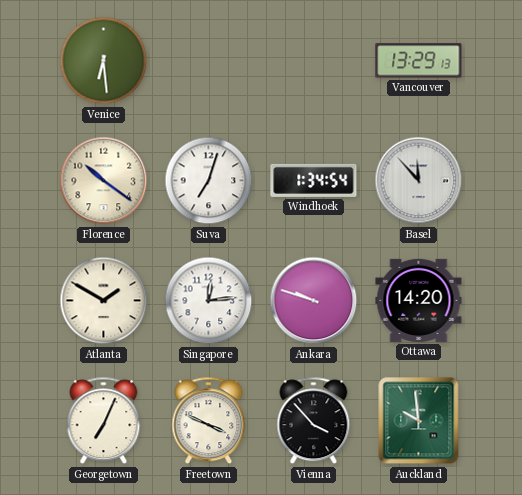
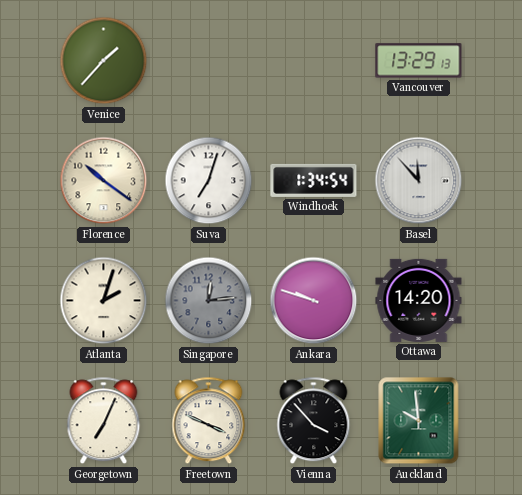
Venice: 6:29 -> 1:37 (104, 61)
Atlanta: 1:50 -> 2:03 (104, 301)
Singapore dial: white -> grey (209, 301)
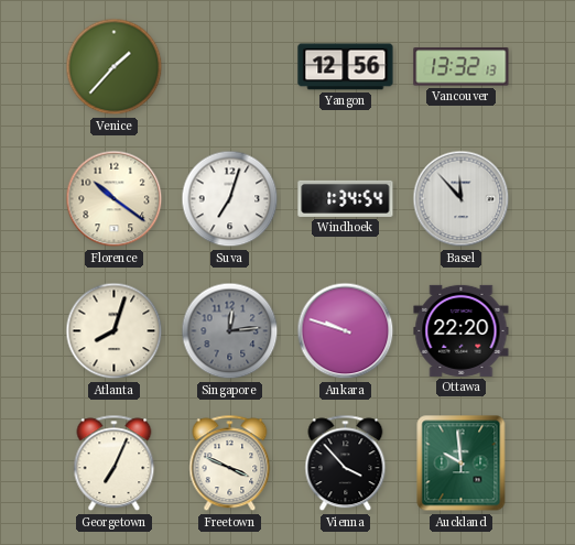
Yangon: none -> 12:56 (346, 67)
Vancouver: 13:29 -> 13:32 (462, 67)
Atlanta: 2:03 -> 8:03 (115, 331)
Ottawa: 14:20 -> 22:20 (462, 330)
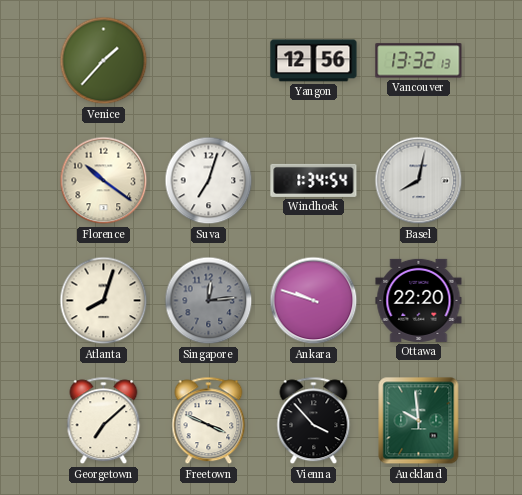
Basel: 11:53 -> 8:02 (419, 181)
Georgetown: 7:04 -> 7:08 (104, 421)
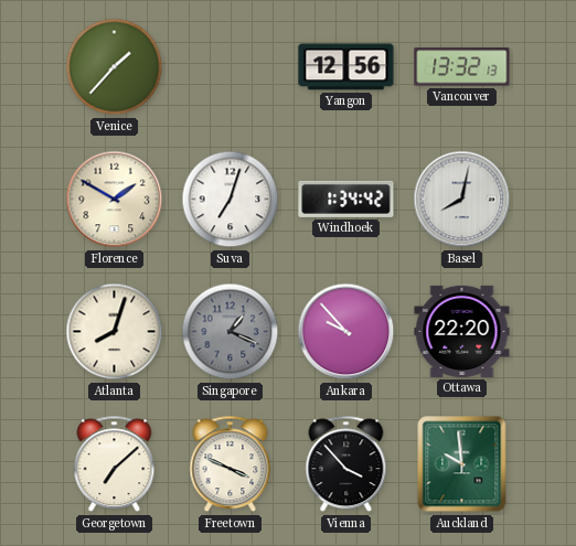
Florence: 10:21 -> 1:50 (115, 200)
Windhoek: 1:34:54 -> 1:34:42 (346, 199)
Singapore: 12:14 -> 1:19 (231, 332)
Ankara: 9:48 -> 9:53 (346, 332)
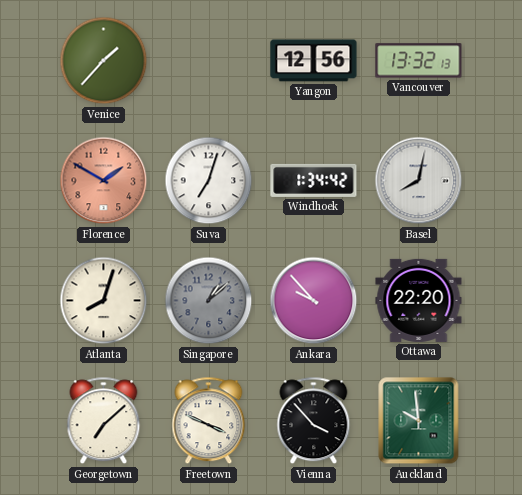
Florence dial: cream -> salmon (104, 181)
Singapore: 1:19 -> 1:08 (209, 301)
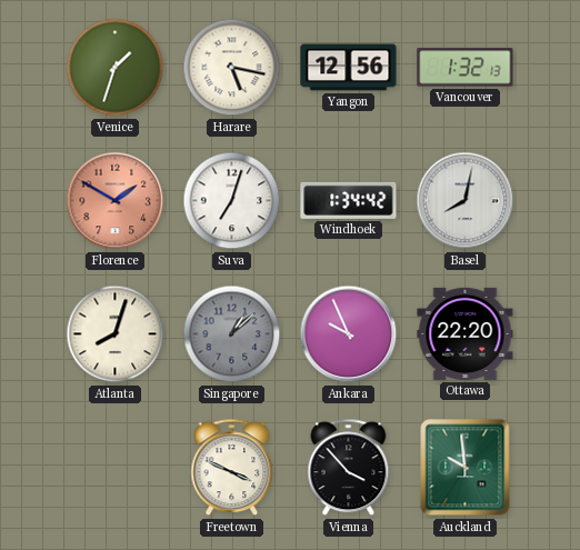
Venice: 1:37 -> 1:33 (116, 68)
Harare: none -> 5:17 (232, 68)
Vancouver: 13:32 -> 1:32 (466, 68)
Ankara: 9:53 -> 9:56 (349, 334)
Georgetown: 7:08 -> none (104, 421)
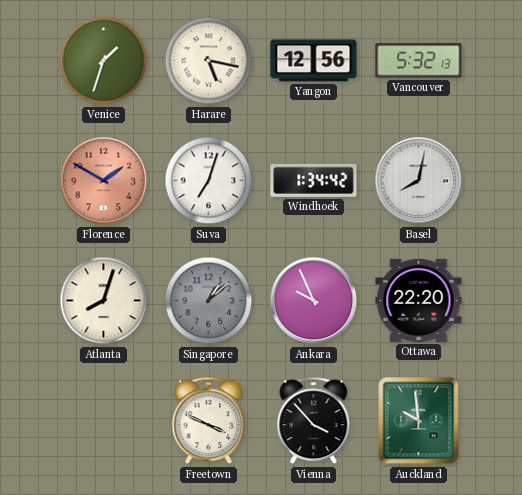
Vancouver: 1:32 -> 5:32 (419, 61)
